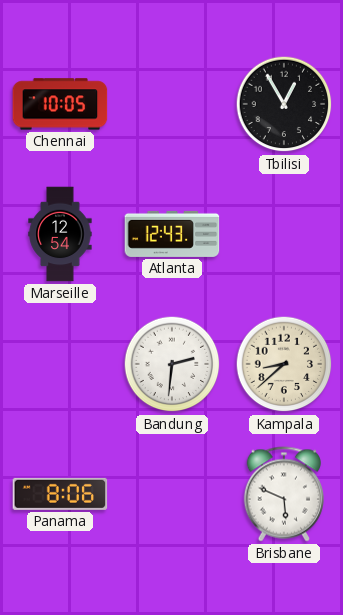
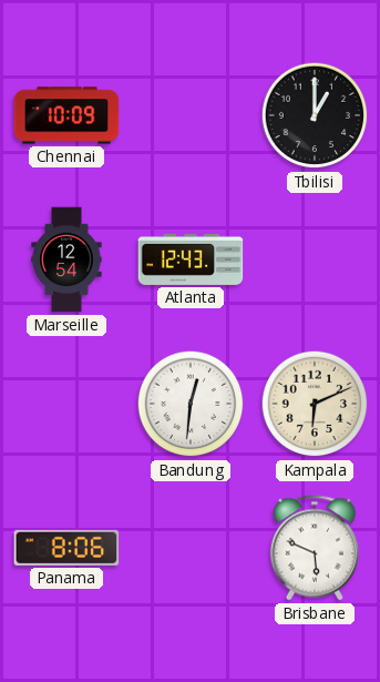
Chennai: 10:05 -> 10:09 (66, 115)
Tbilisi: 12:55 -> 1:00 (315, 115)
Bandung: 2:31 -> 12:31 (191, 404)
Kampala: 8:38 -> 6:11 (315, 404)
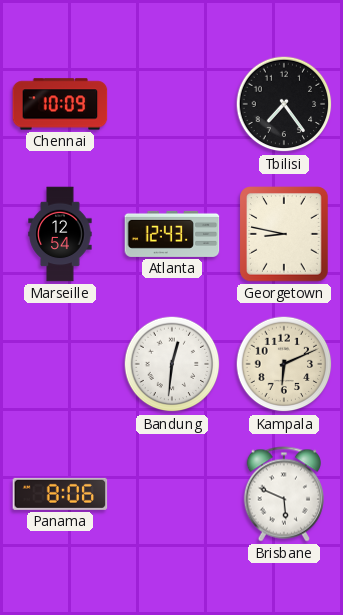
Tbilisi: 1:00 -> 7:24 (284, 104)
Georgetown: none -> 8:47 (285, 234)
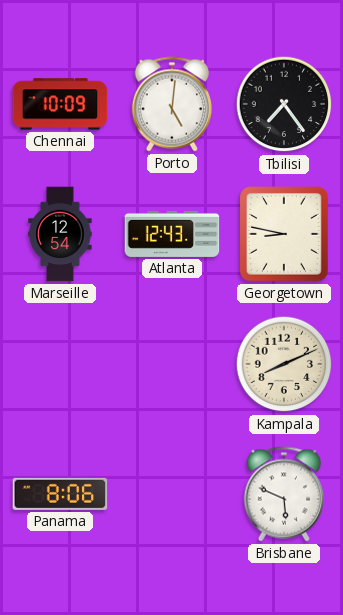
Porto: none -> 5:01 (172, 104)
Bandung: 12:31 -> none (172, 364)
Kampala: 6:11 -> 8:11 (284, 364)
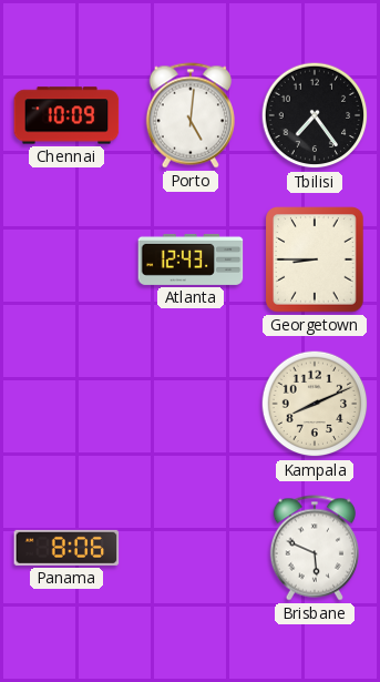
Marseille: 12:54 -> none (60, 234)
Georgetown: 8:47 -> 8:45 (316, 259)
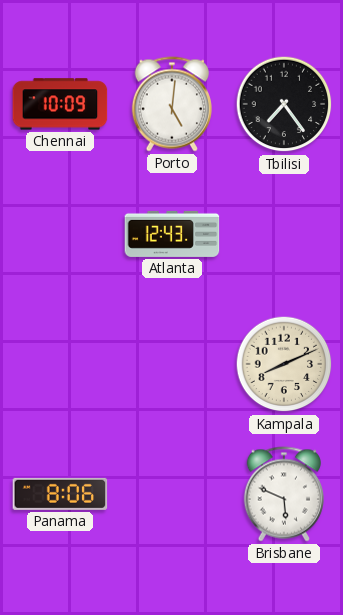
Georgetown: 8:45 -> none (316, 259)
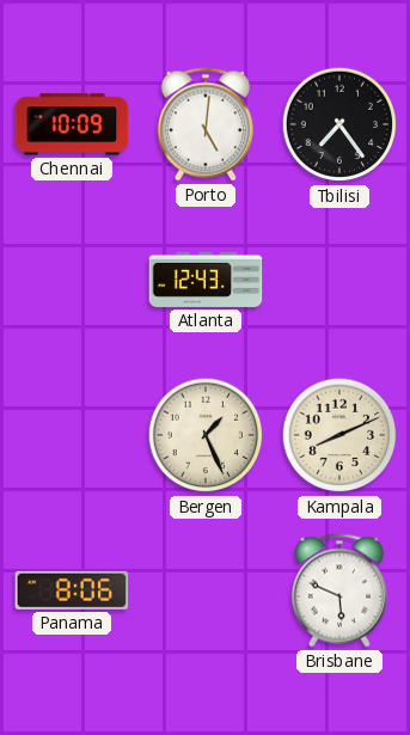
Bergen: none -> 1:26 (206, 435)
